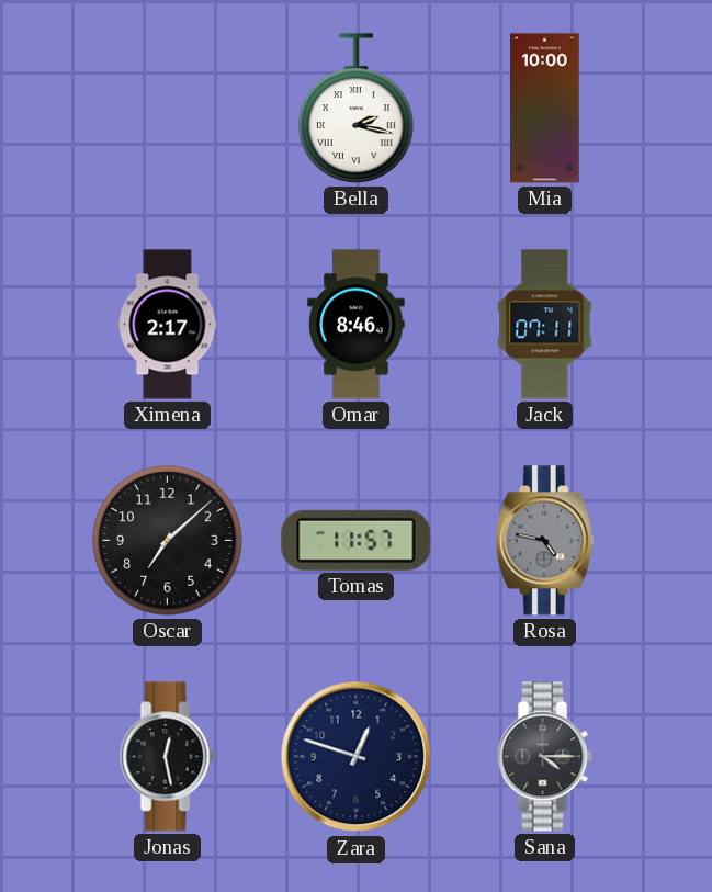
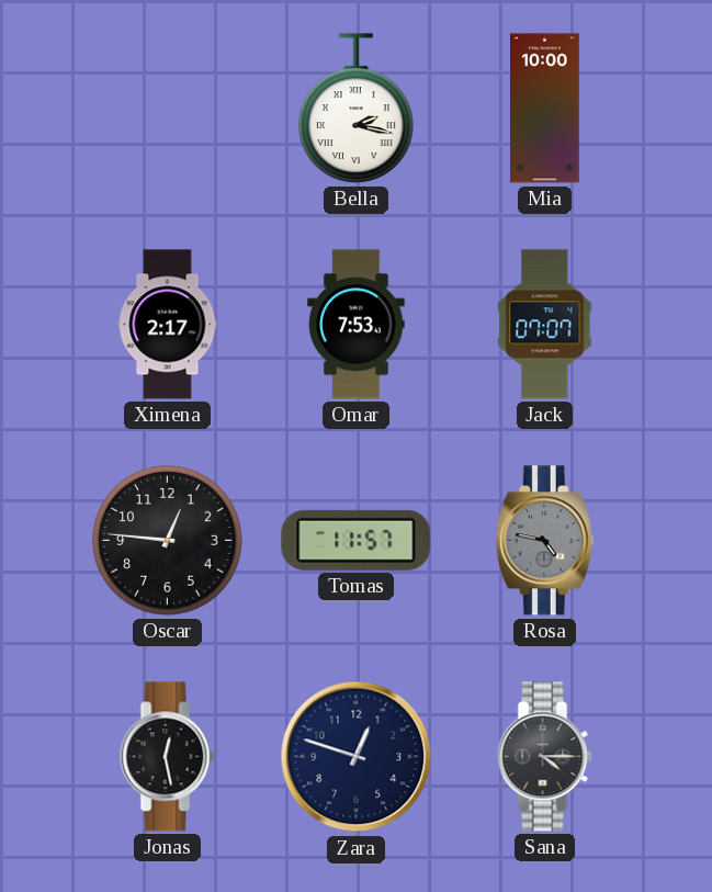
Omar: 8:46 -> 7:53 (357, 325)
Jack: 07:11 -> 07:07 (545, 325)
Oscar: 7:08 -> 12:46 (168, 541)
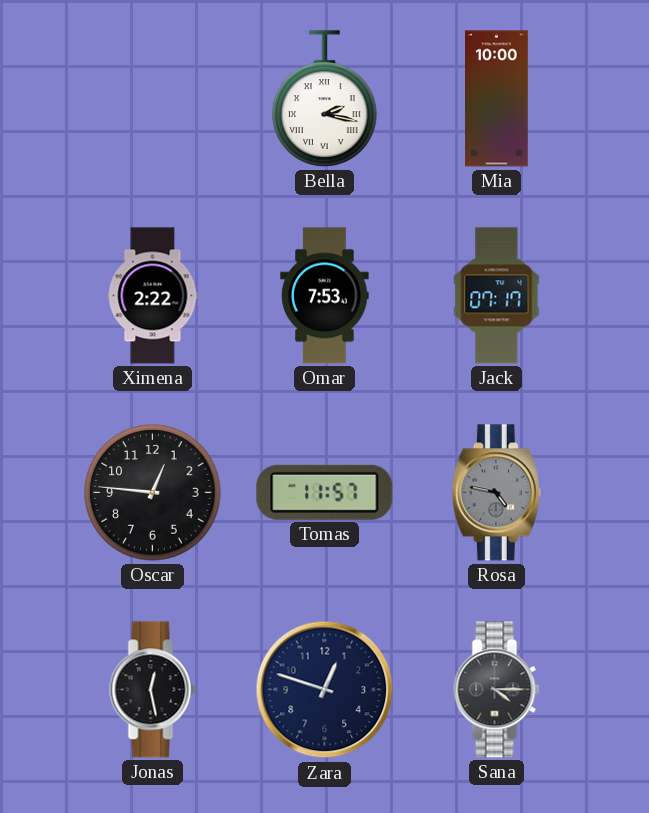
Ximena: 2:17 -> 2:22 (153, 296)
Jack: 07:07 -> 07:17 (497, 296)
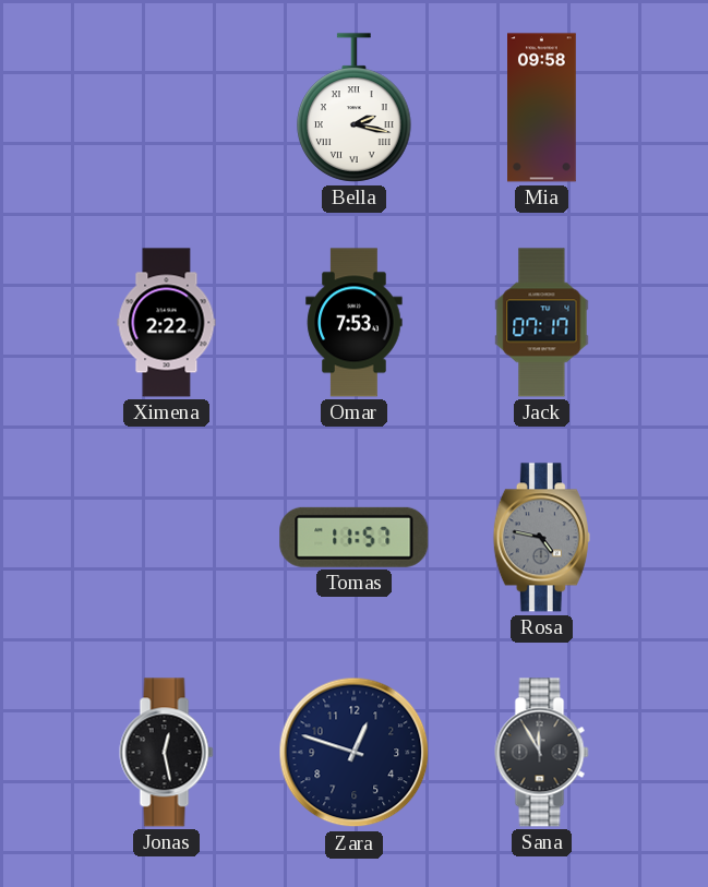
Mia: 10:00 -> 09:58 (542, 108)
Oscar: 12:46 -> none (153, 493)
Sana: 4:15 -> 11:55 (542, 753)
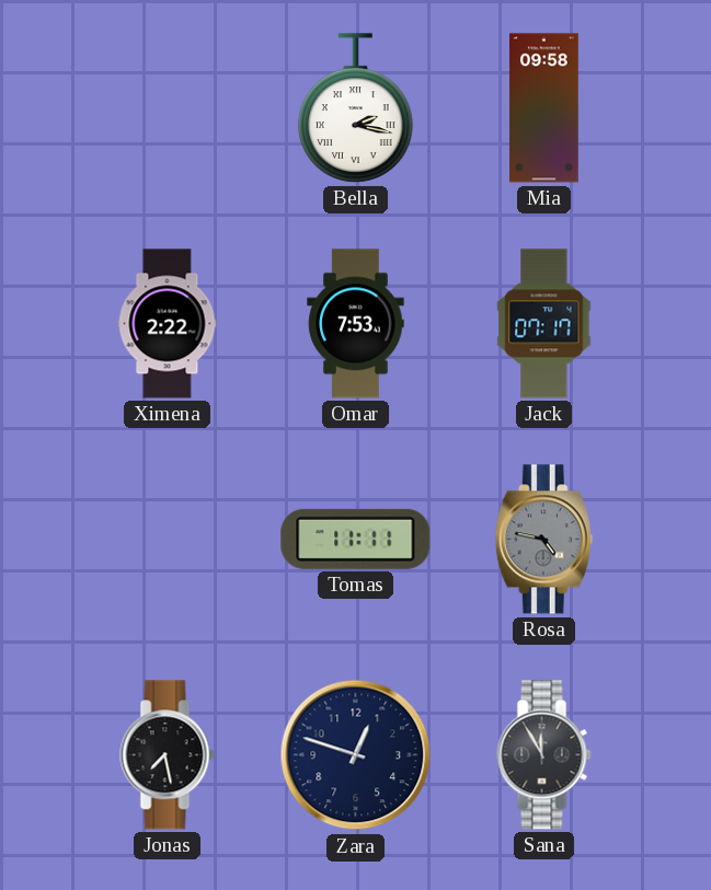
Tomas: 11:57 -> 11:11 (356, 539)
Jonas: 12:28 -> 7:28 (168, 755)
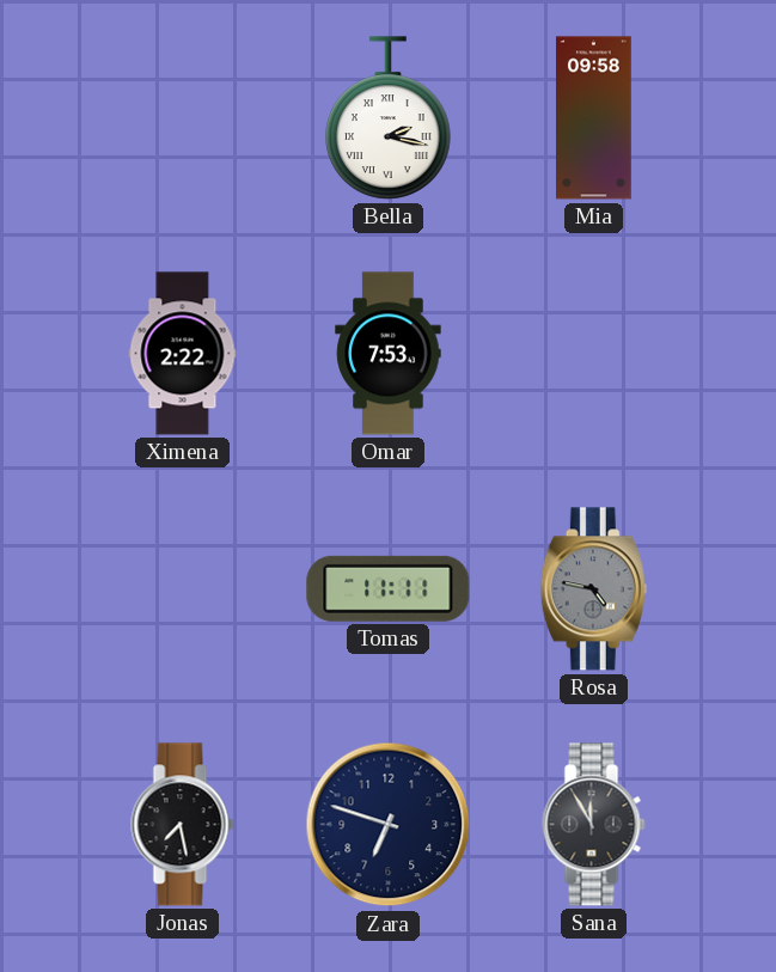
Jack: 07:17 -> none (544, 324)
Zara: 12:48 -> 6:48 (389, 825)
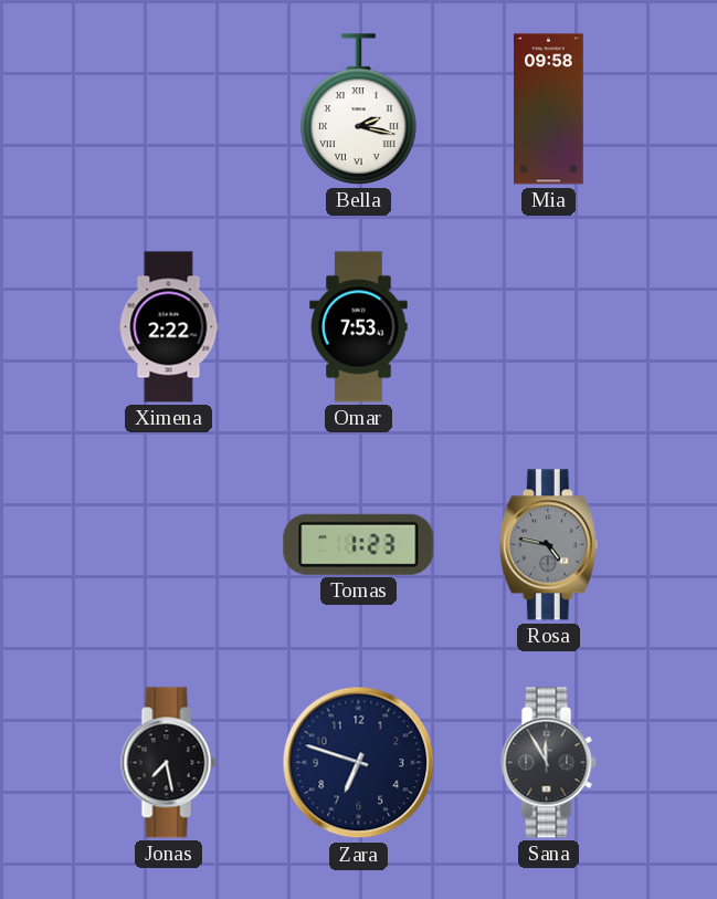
Tomas: 11:11 -> 1:23 (359, 544)
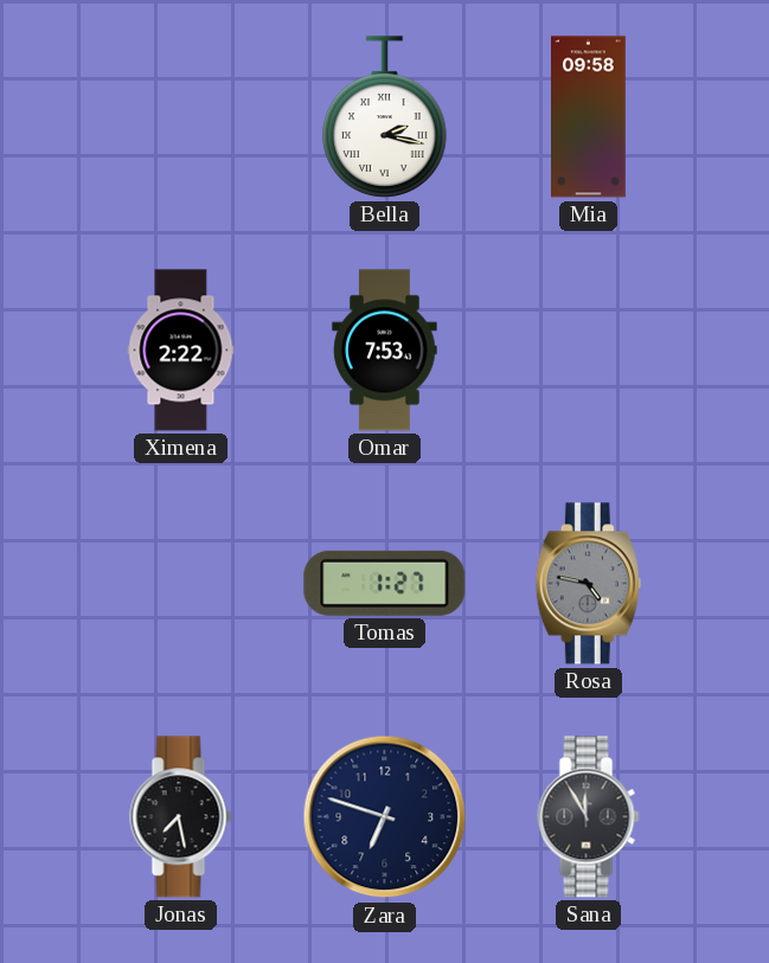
Tomas: 1:23 -> 1:27 (385, 583)
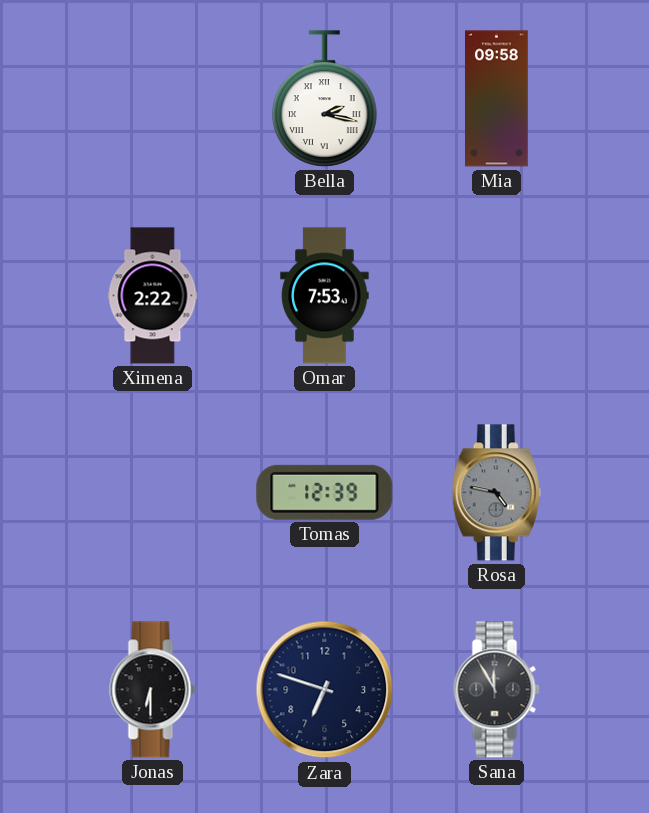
Tomas: 1:27 -> 12:39 (325, 492)
Jonas: 7:28 -> 6:30 (153, 690)
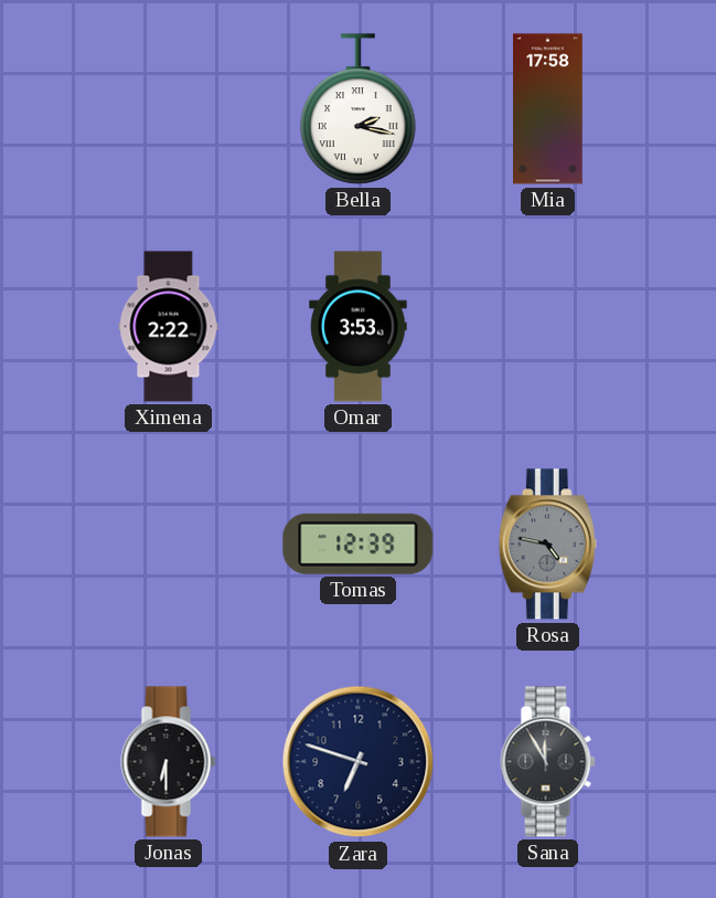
Mia: 09:58 -> 17:58 (548, 109)
Omar: 7:53 -> 3:53 (359, 327)
